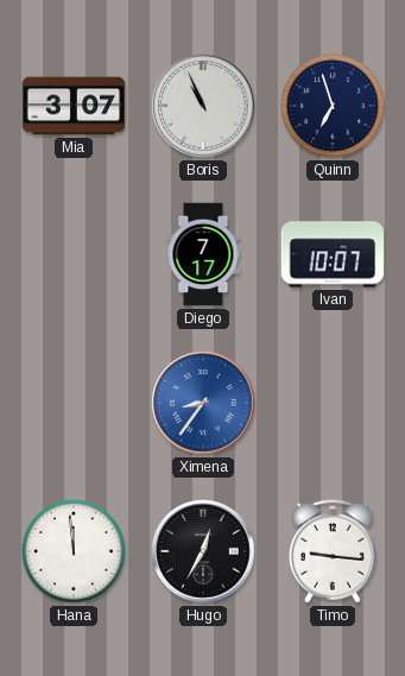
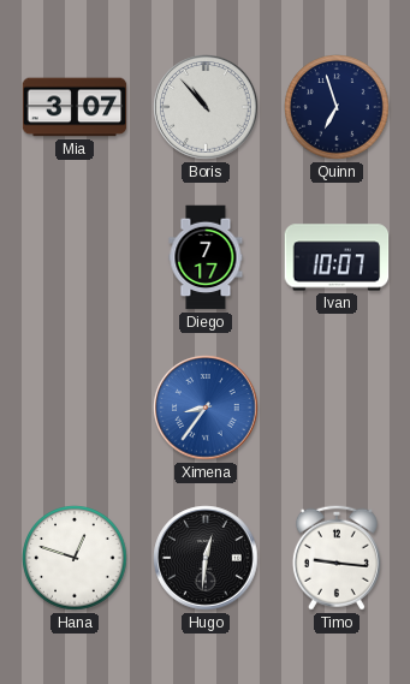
Boris: 10:56 -> 10:53 (206, 107)
Hana: 11:59 -> 12:48 (75, 558)
Hugo: 12:35 -> 12:31 (206, 558)
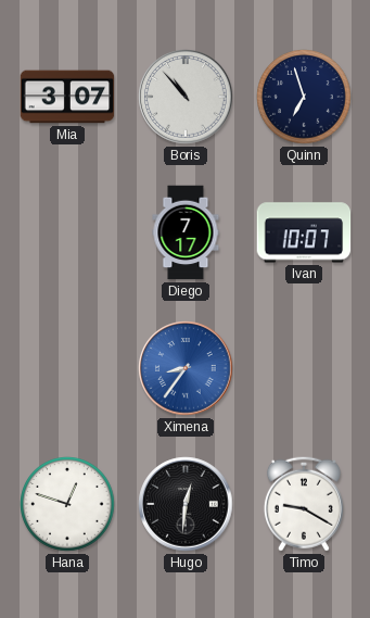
Timo: 9:16 -> 9:20 (304, 504)
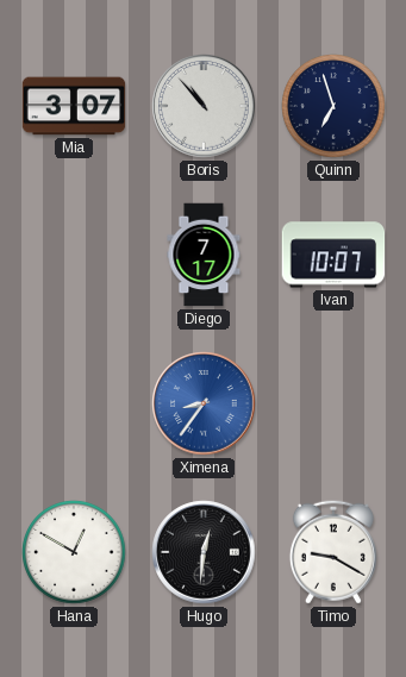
Hana: 12:48 -> 12:50 (74, 552)
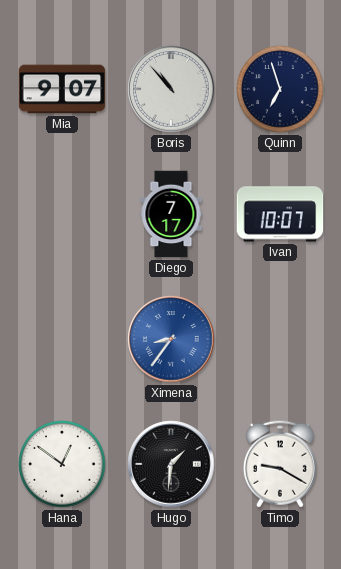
Mia: 3:07 -> 9:07 (62, 89)
Hana: 12:50 -> 12:51 (62, 464)
Hugo: 12:31 -> 1:31 (171, 464)
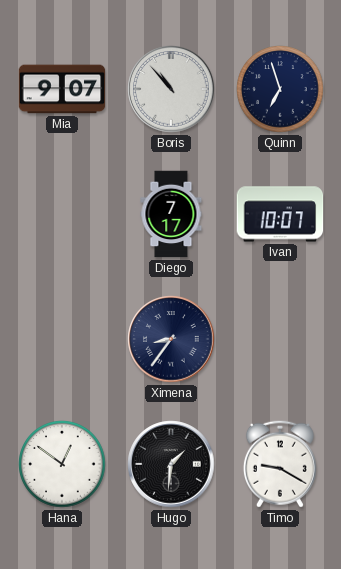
Ximena dial: blue -> navy (171, 339)
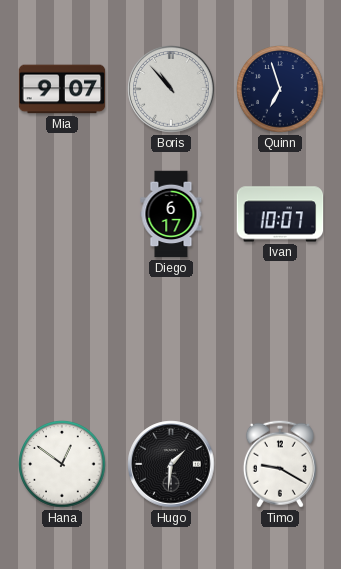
Diego: 7:17 -> 6:17 (171, 214)
Ximena: 8:36 -> none (171, 339)
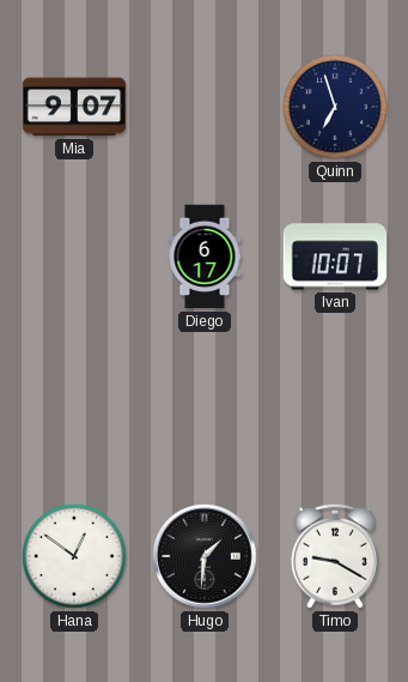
Boris: 10:53 -> none (171, 89)
